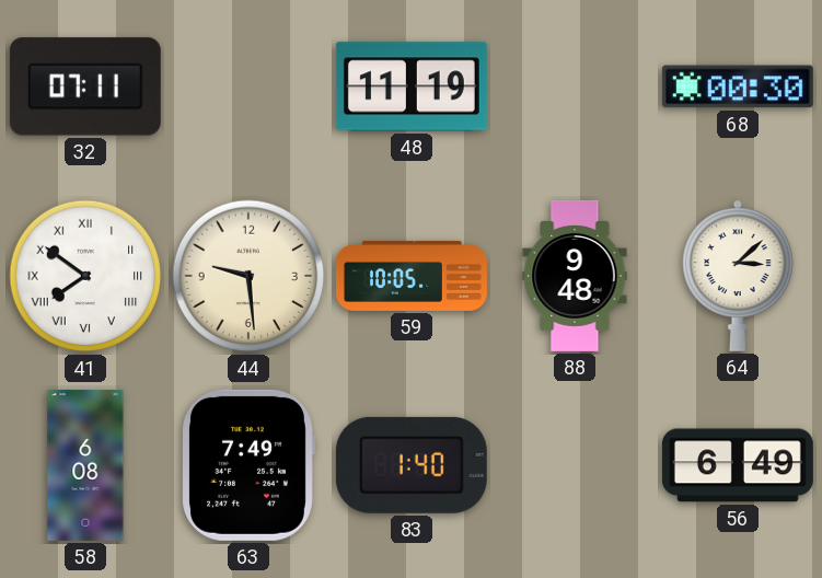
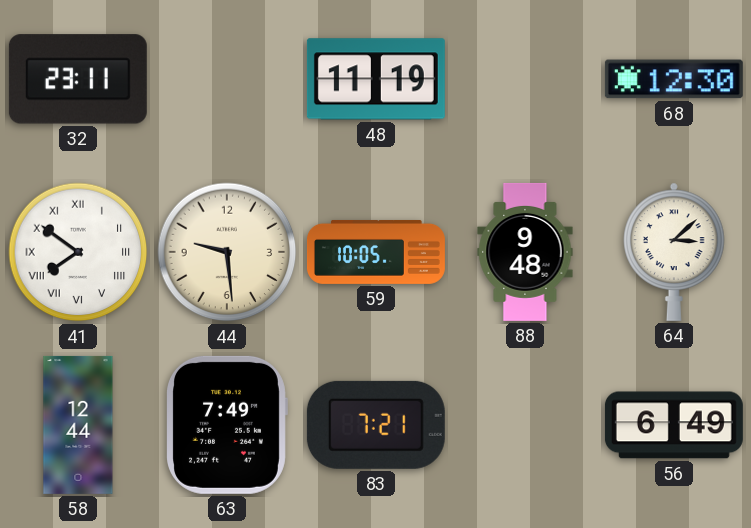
32: 07:11 -> 23:11 (78, 79)
68: 00:30 -> 12:30 (674, 79)
58: 6:08 -> 12:44 (78, 425)
83: 1:40 -> 7:21 (376, 425)
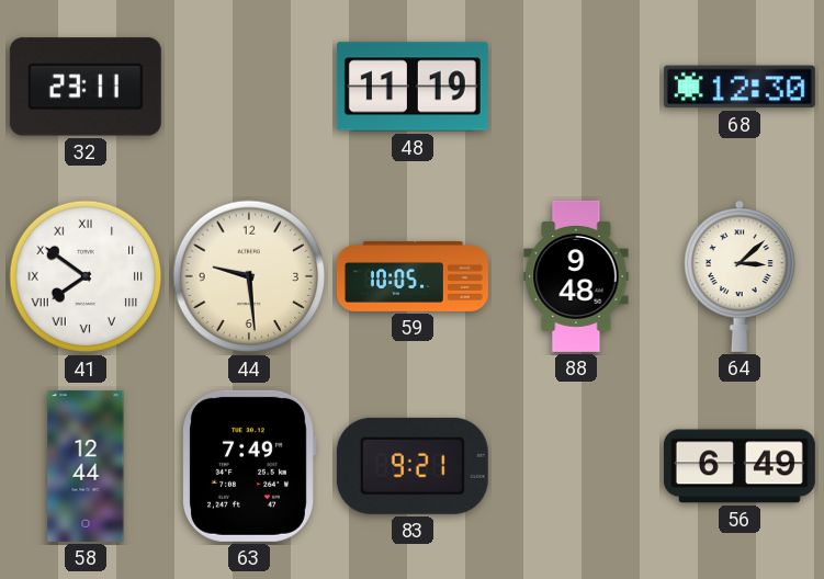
83: 7:21 -> 9:21 (413, 466)
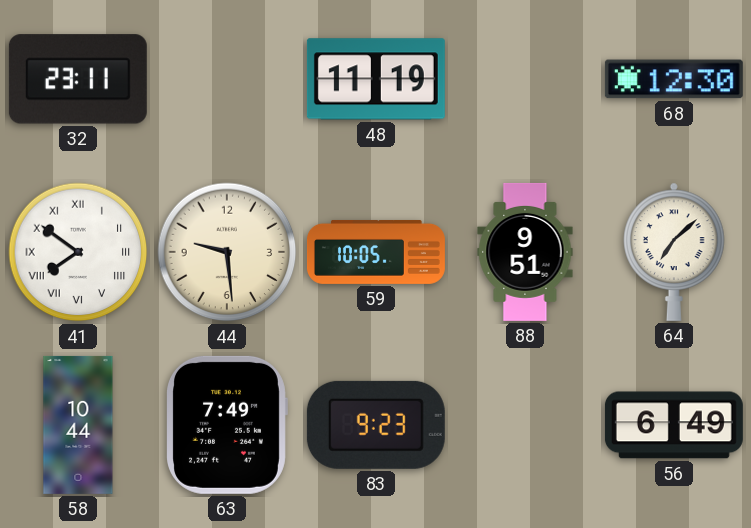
88: 9:48 -> 9:51 (525, 252)
64: 3:08 -> 7:08 (674, 252)
58: 12:44 -> 10:44 (78, 425)
83: 9:21 -> 9:23 (376, 425)
